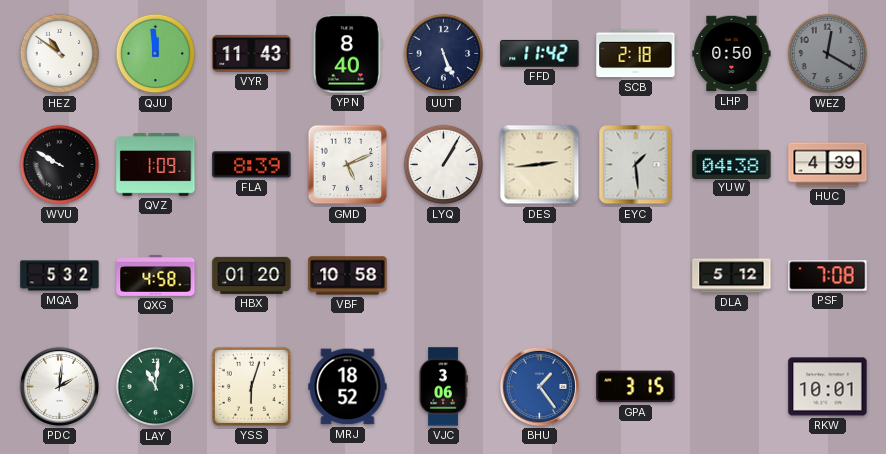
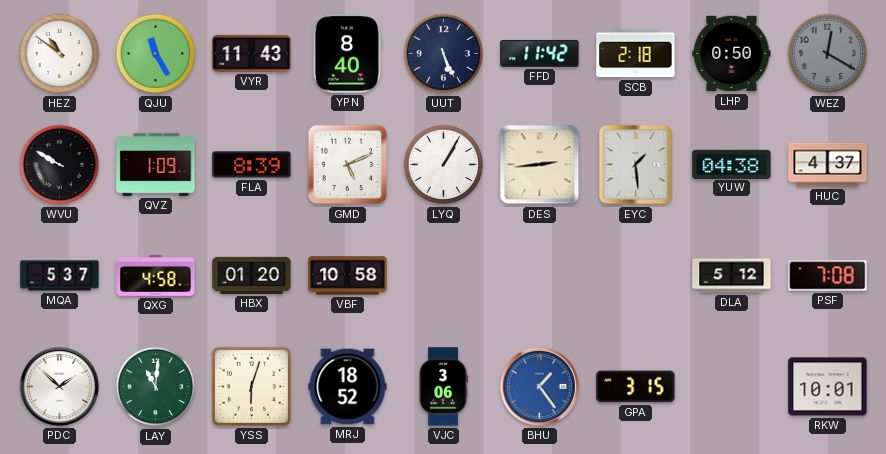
QJU: 11:59 -> 11:25 (156, 54)
HUC: 4:39 -> 4:37 (828, 165)
MQA: 5:32 -> 5:37 (60, 276)
PDC: 2:01 -> 1:52 (59, 386)
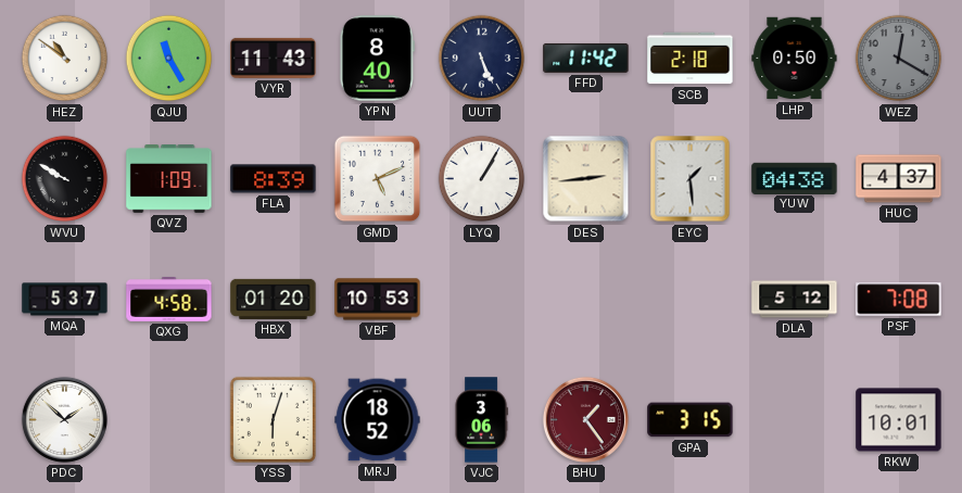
VBF: 10:58 -> 10:53 (378, 300)
LAY: 11:01 -> none (156, 387)
BHU dial: blue -> burgundy (585, 419)
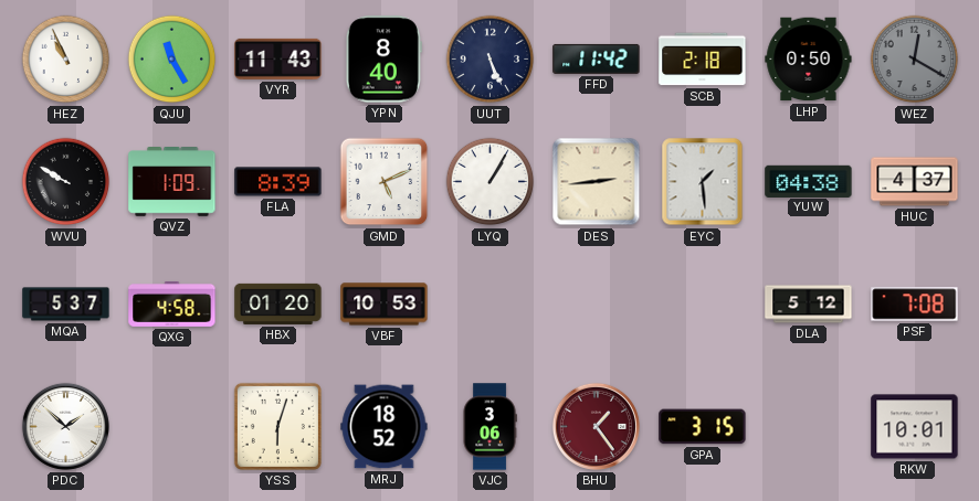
HEZ: 10:51 -> 10:56 (66, 60)
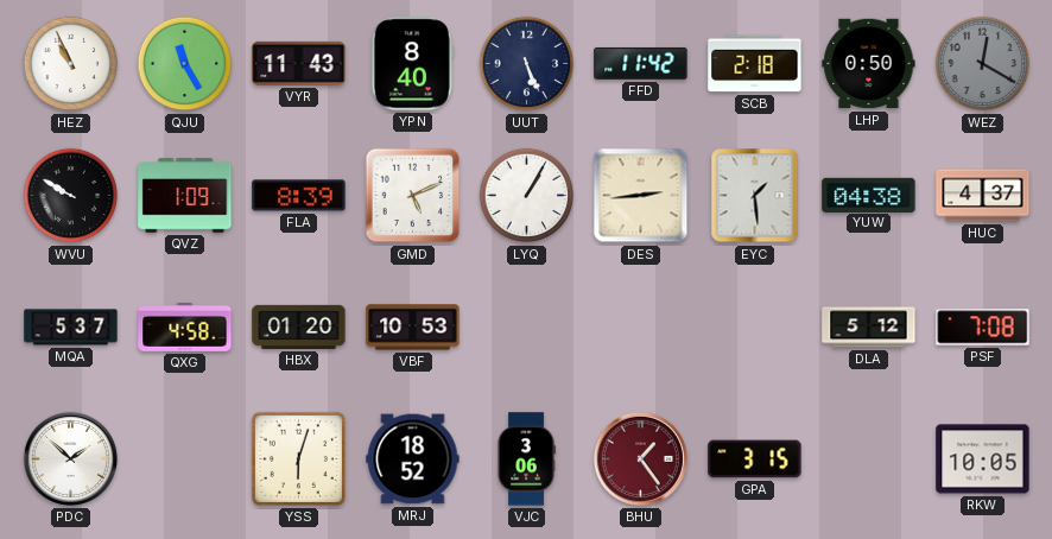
RKW: 10:01 -> 10:05 (983, 459)
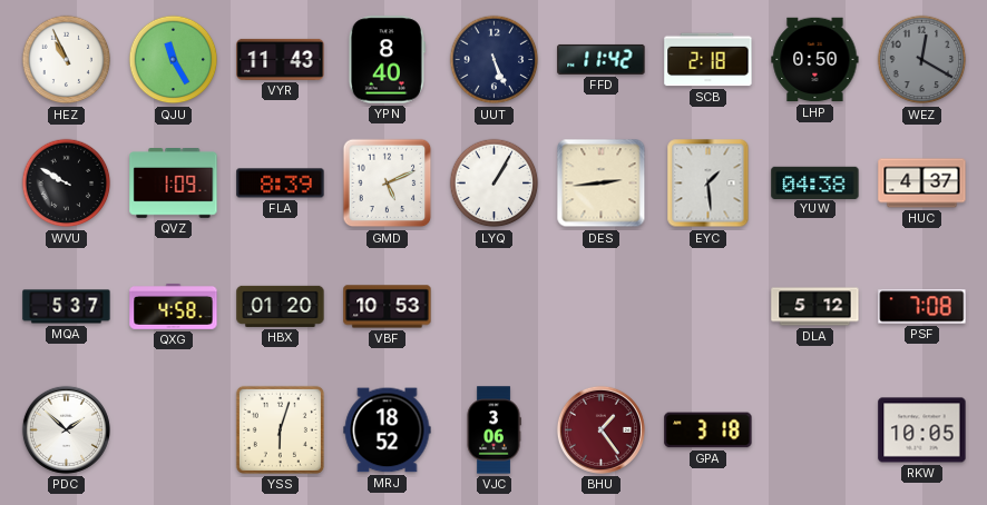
GPA: 3:15 -> 3:18 (709, 430)
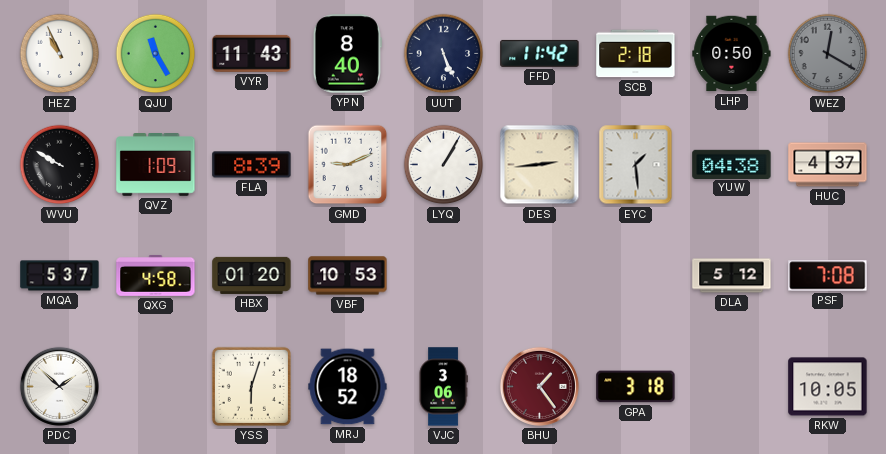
GMD: 5:11 -> 9:11 (348, 165)
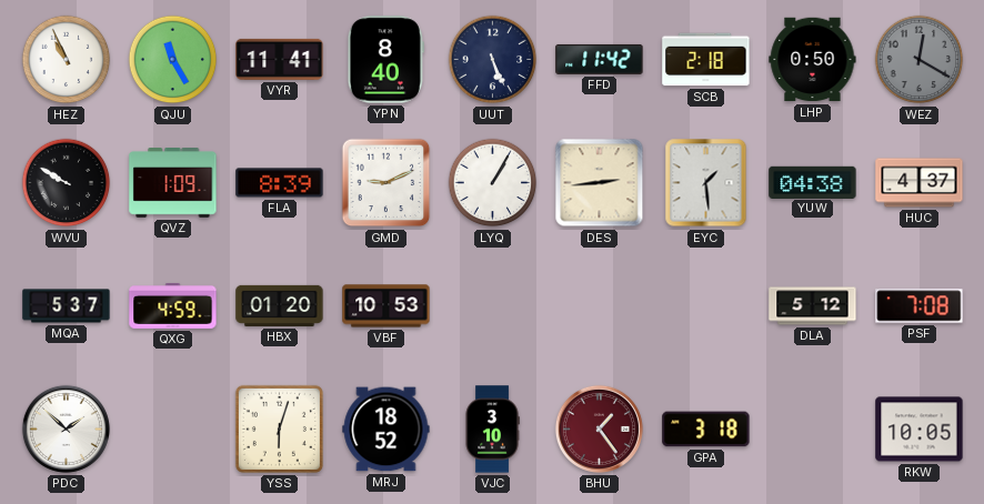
VYR: 11:43 -> 11:41 (280, 59)
QXG: 4:58 -> 4:59 (173, 305)
VJC: 3:06 -> 3:10 (492, 430)
